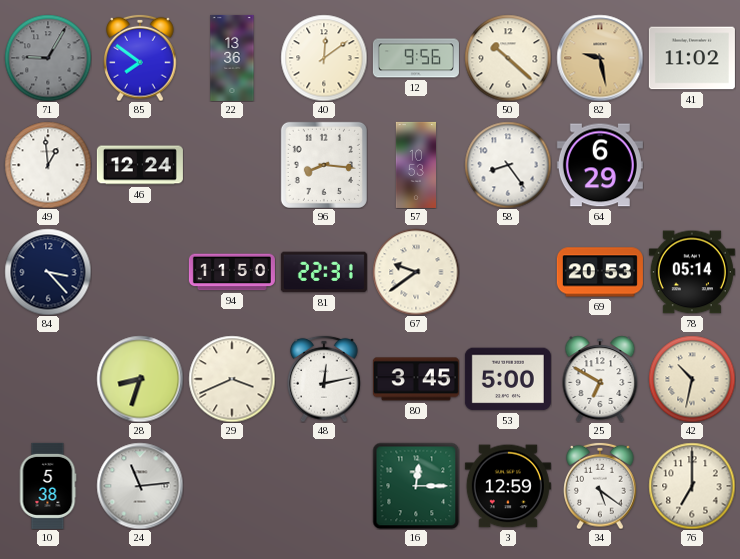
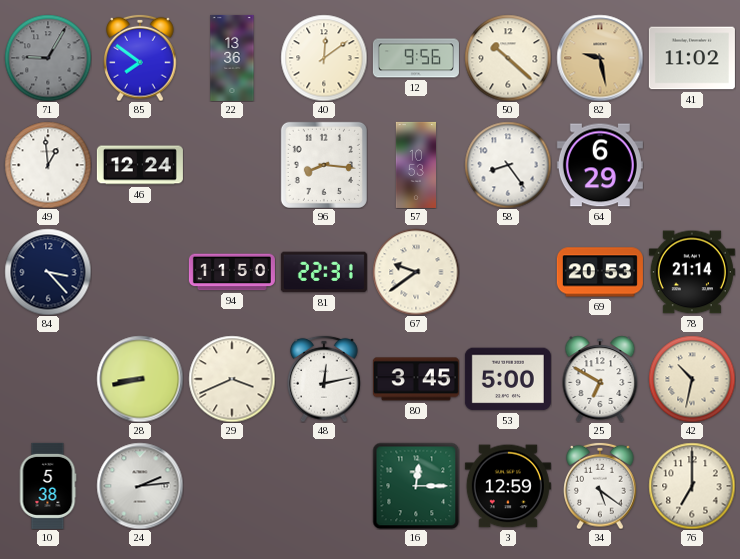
78: 05:14 -> 21:14 (692, 272)
28: 8:33 -> 8:43 (140, 379)
24: 11:14 -> 2:14 (140, 486)
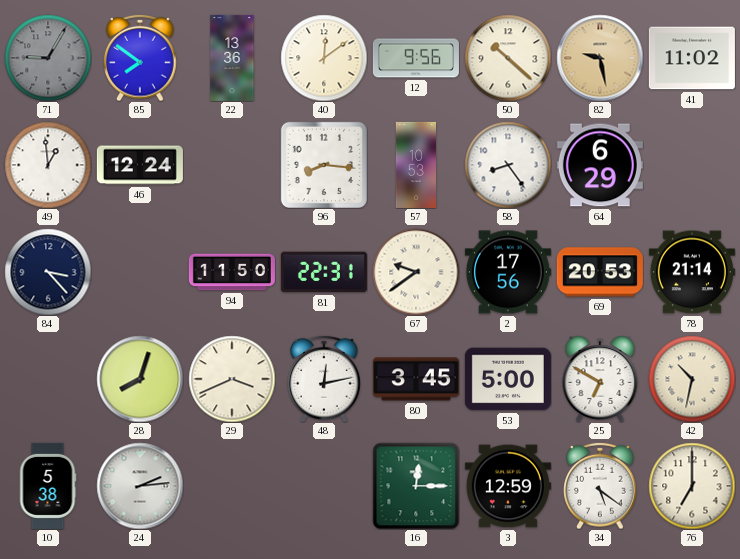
2: none -> 17:56 (508, 272)
28: 8:43 -> 8:03 (140, 379)
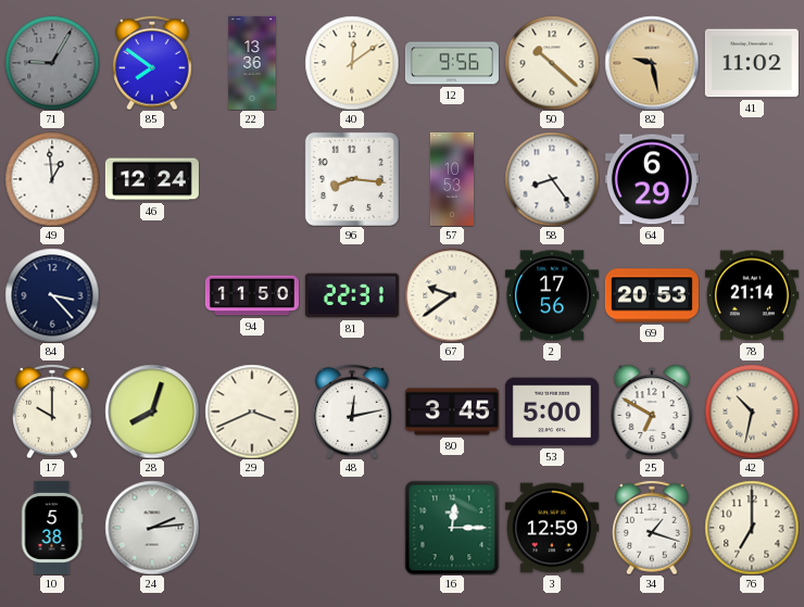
17: none -> 10:00 (52, 412)
34: 5:21 -> 1:18 (652, 528)
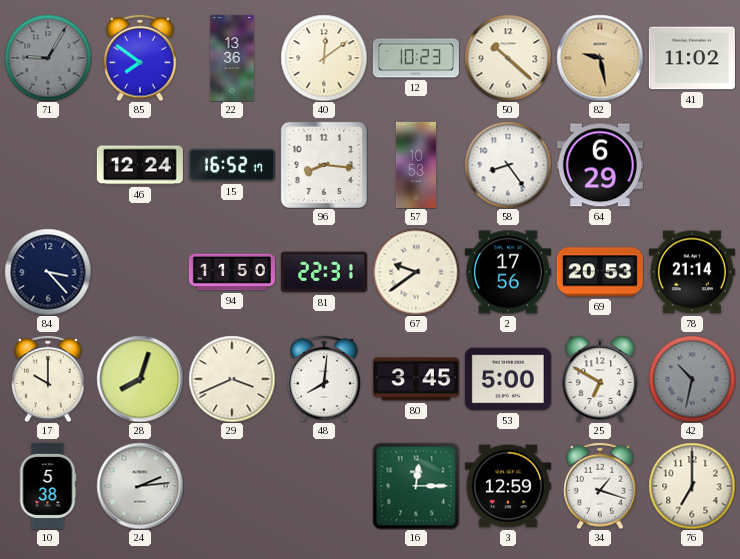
12: 9:56 -> 10:23 (416, 58)
49: 12:59 -> none (52, 179)
15: none -> 16:52 (232, 165)
48: 12:13 -> 8:01 (324, 379)
42 dial: cream -> grey (692, 379)
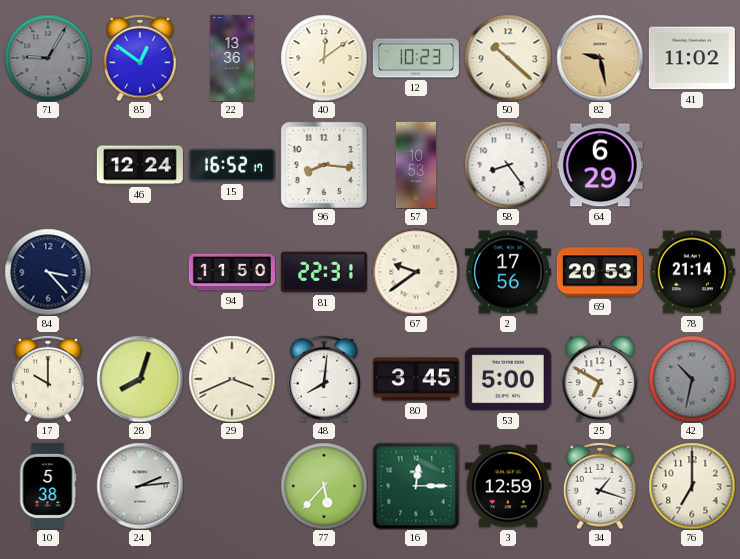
85: 7:51 -> 12:51 (140, 58)
77: none -> 5:37 (324, 486)
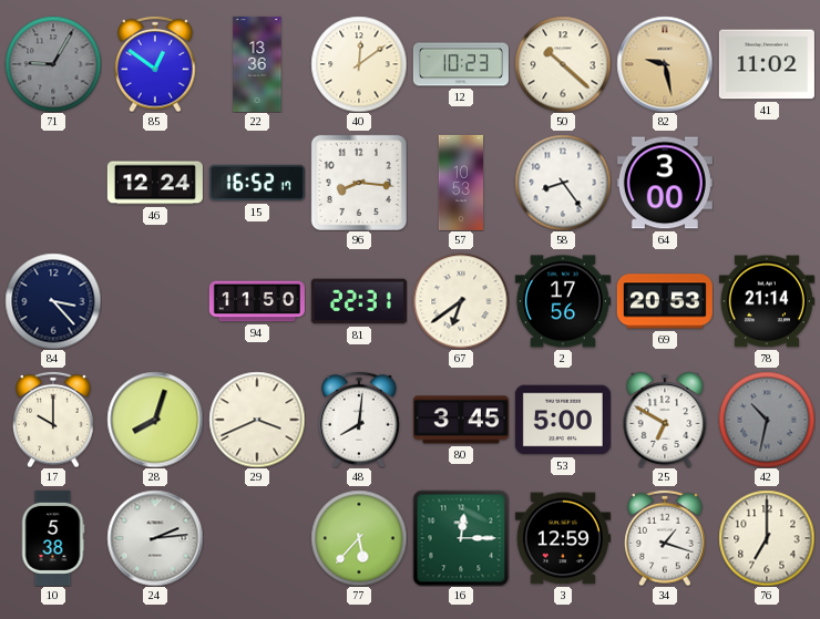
64: 6:29 -> 3:00 (665, 183)
67: 9:39 -> 6:39 (461, 301)
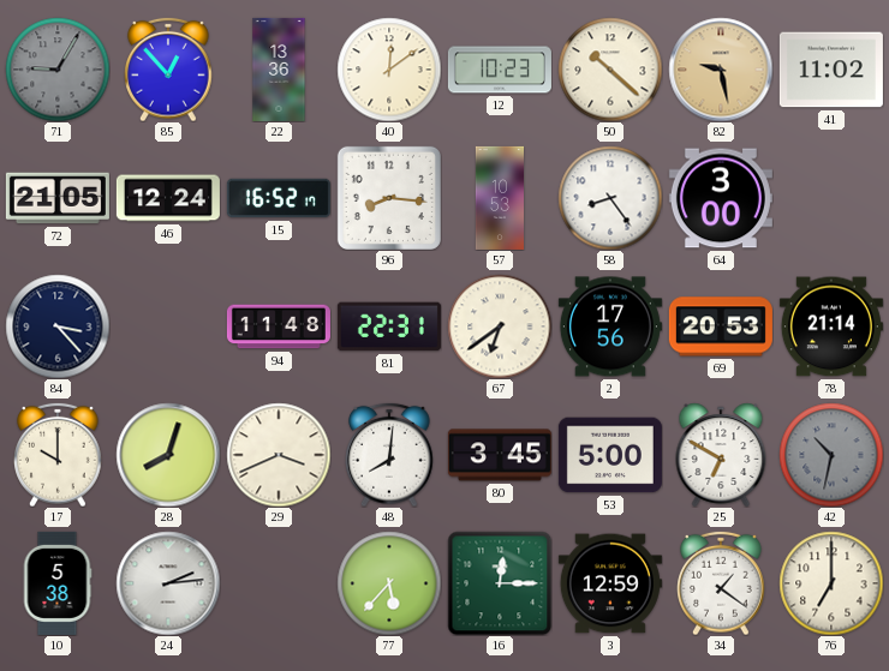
85: 12:51 -> 12:53 (168, 70)
72: none -> 21:05 (58, 198)
94: 11:50 -> 11:48 (279, 326)
34: 1:18 -> 1:21 (721, 583)
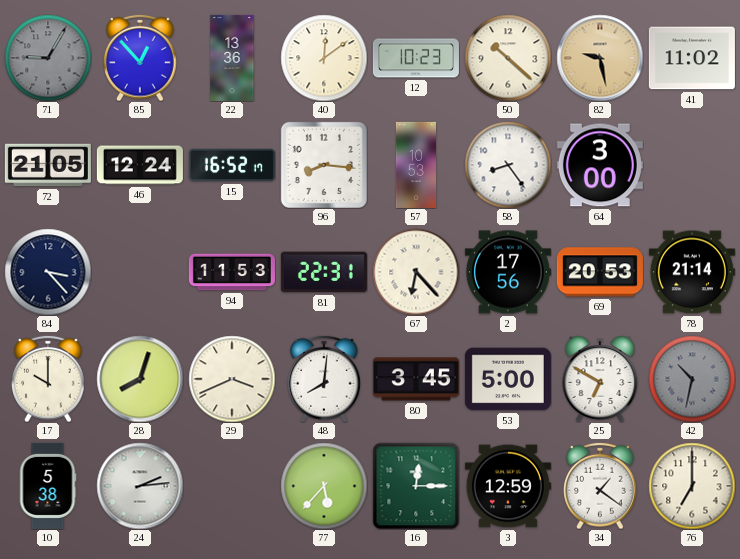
94: 11:48 -> 11:53 (232, 272)
67: 6:39 -> 6:23 (416, 272)
